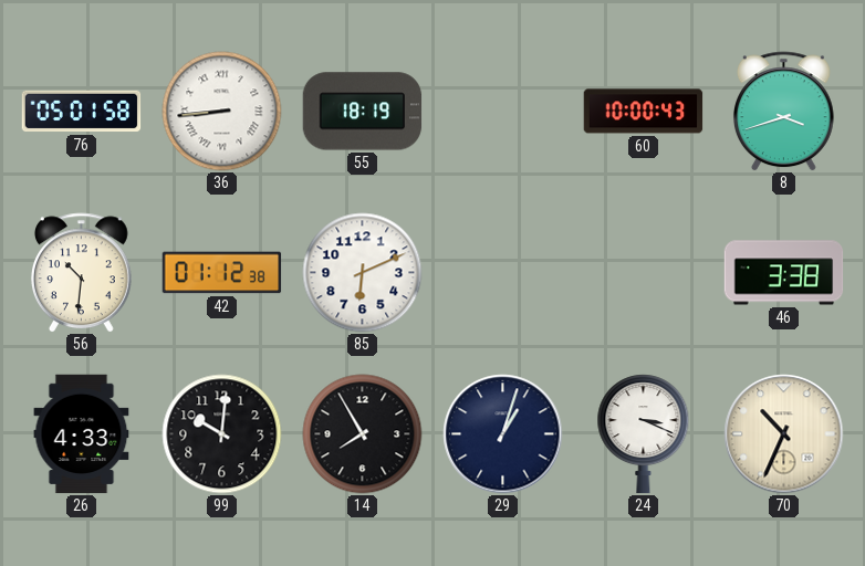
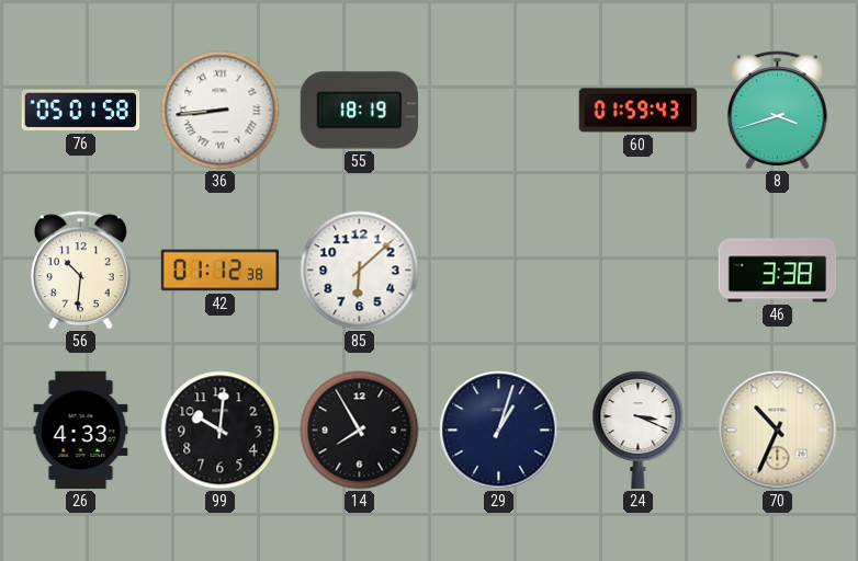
60: 10:00 -> 01:59 (639, 111)
85: 6:11 -> 6:08 (360, 271)
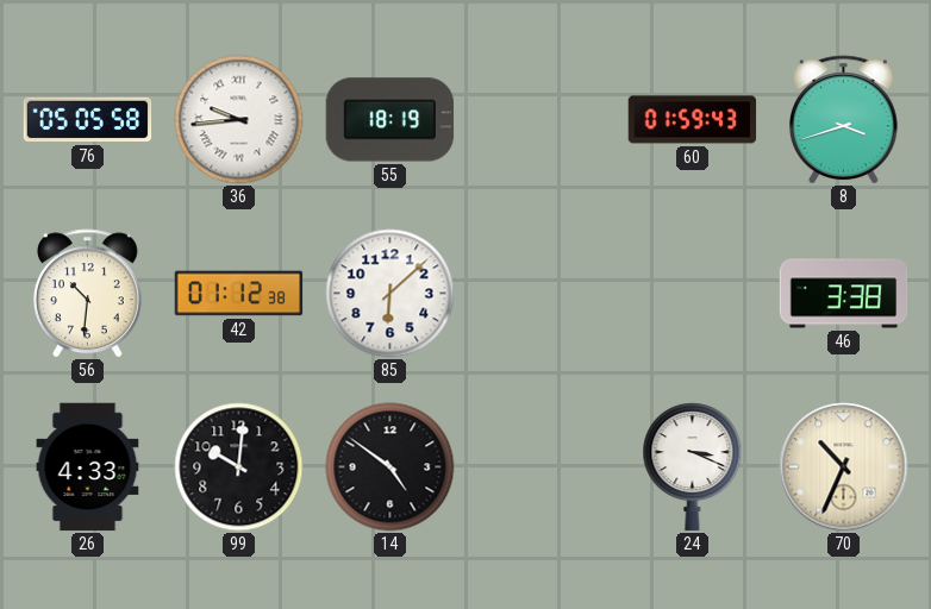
76: 05:01 -> 05:05 (88, 120)
36: 8:44 -> 9:44 (239, 120)
14: 7:55 -> 4:51 (390, 467)
29: 1:03 -> none (499, 431)
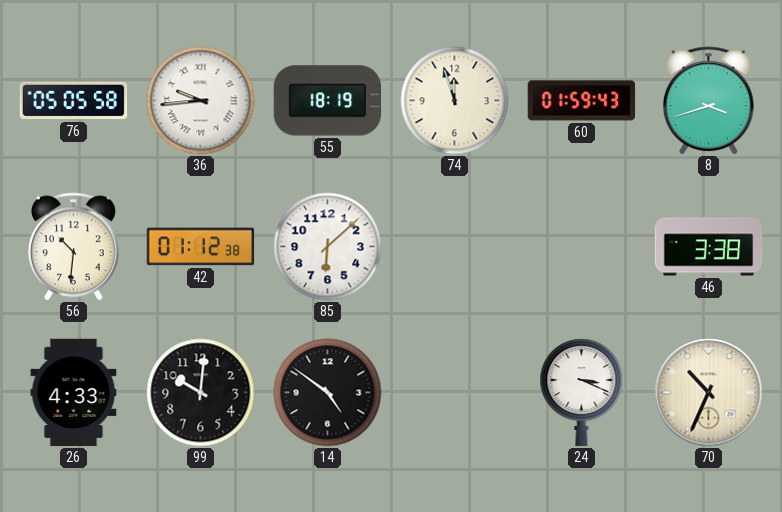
74: none -> 11:57 (455, 101)
